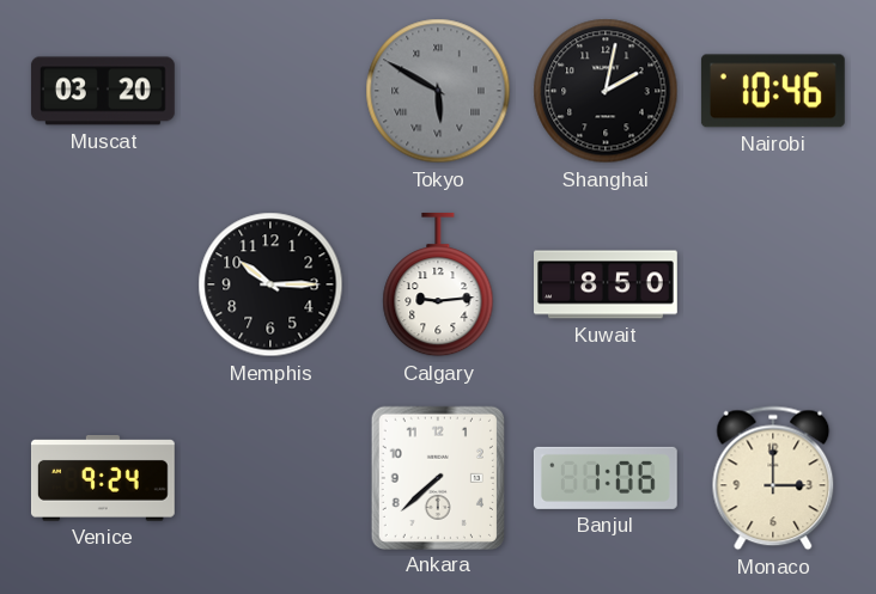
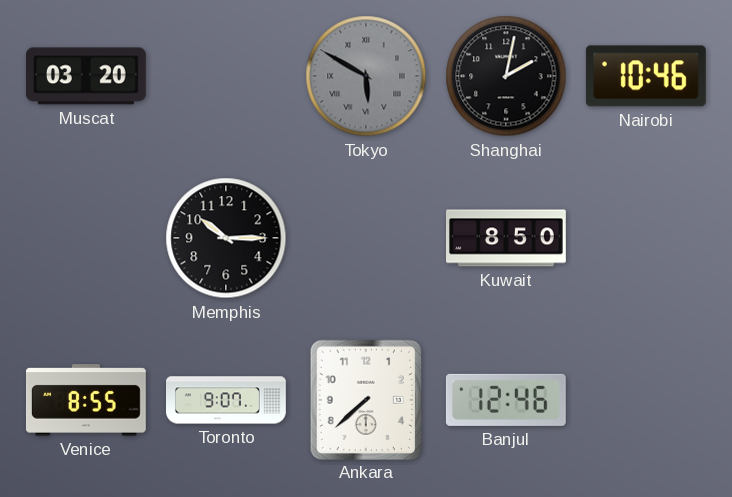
Calgary: 9:14 -> none (438, 284)
Venice: 9:24 -> 8:55 (86, 400)
Toronto: none -> 9:07 (227, 400)
Banjul: 1:06 -> 12:46 (506, 400)
Monaco: 3:00 -> none (773, 478)
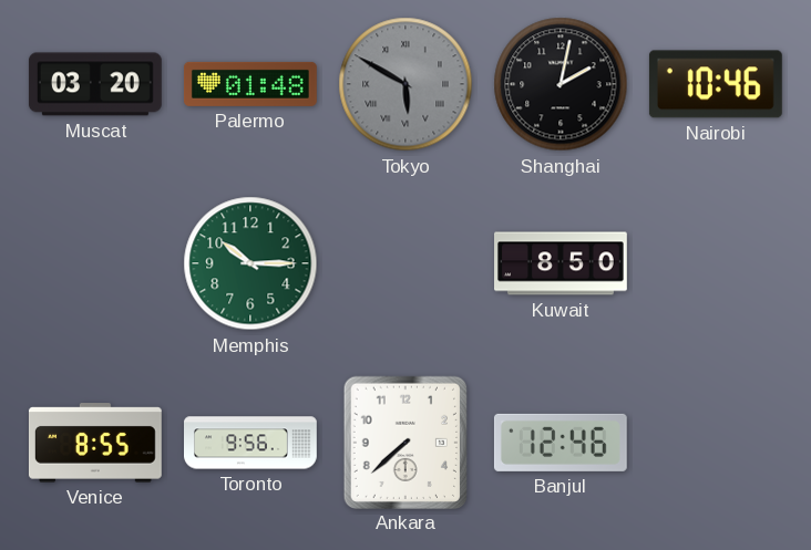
Palermo: none -> 01:48 (250, 84)
Memphis dial: black -> green (250, 263)
Toronto: 9:07 -> 9:56 (251, 443)
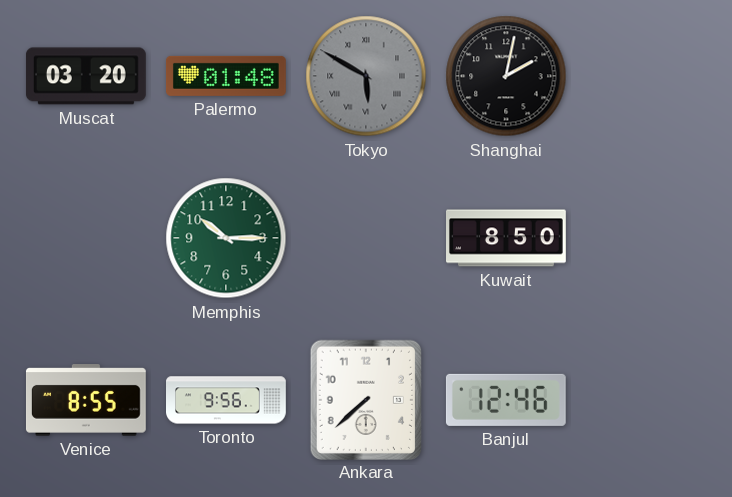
Nairobi: 10:46 -> none (716, 84)
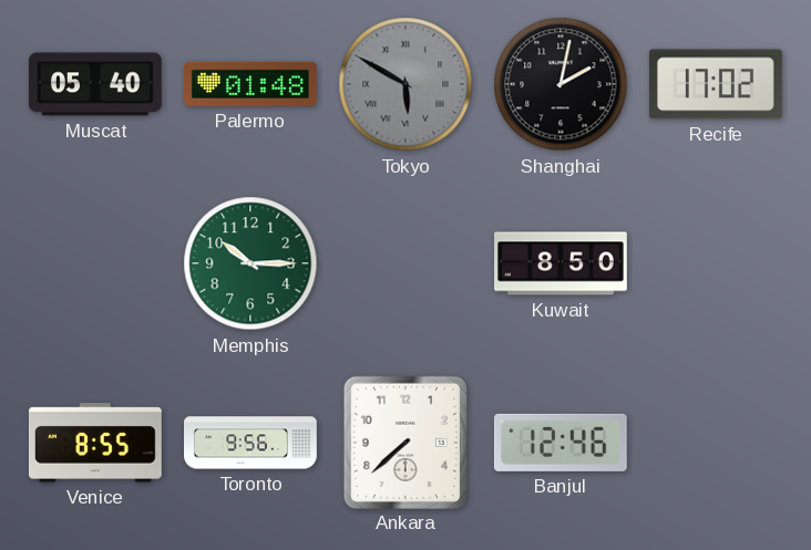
Muscat: 03:20 -> 05:40 (95, 84)
Recife: none -> 17:02 (716, 84)
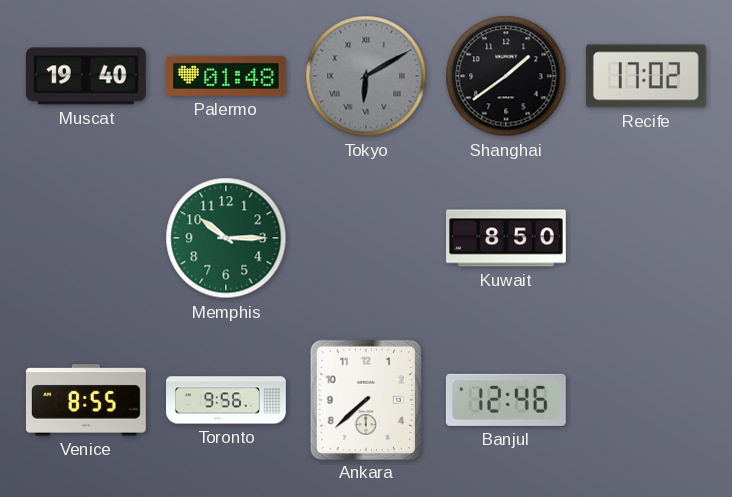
Muscat: 05:40 -> 19:40 (86, 76)
Tokyo: 5:50 -> 6:10 (366, 76)
Shanghai: 2:02 -> 1:39 (506, 76)
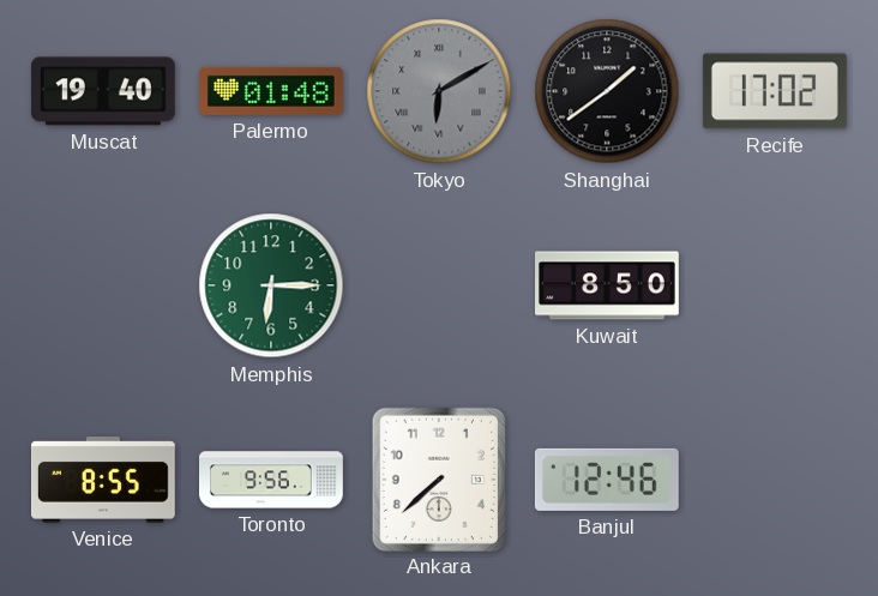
Memphis: 10:15 -> 6:15 (271, 285)
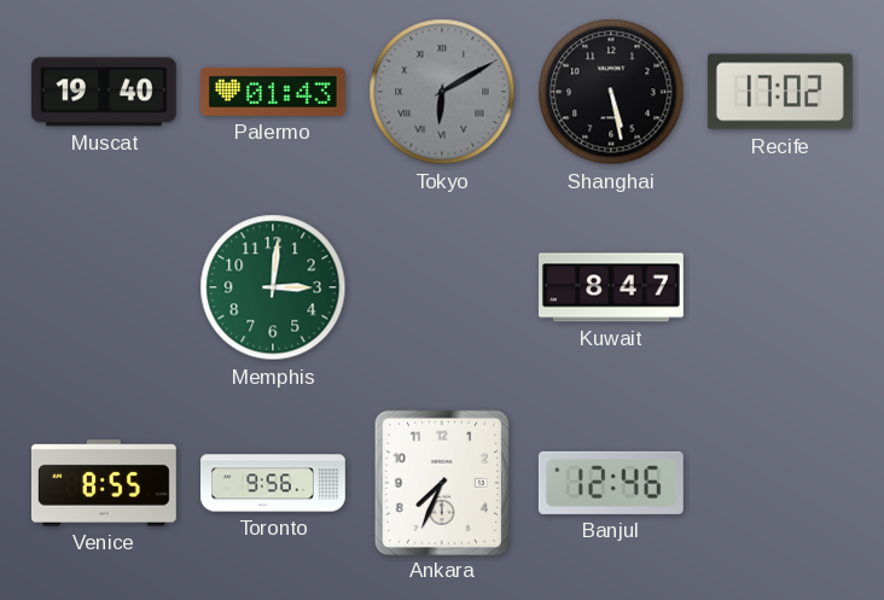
Palermo: 01:48 -> 01:43 (273, 92)
Shanghai: 1:39 -> 5:28 (611, 92)
Memphis: 6:15 -> 3:01 (273, 287)
Kuwait: 8:50 -> 8:47 (612, 287)
Ankara: 7:38 -> 7:34 (441, 482)
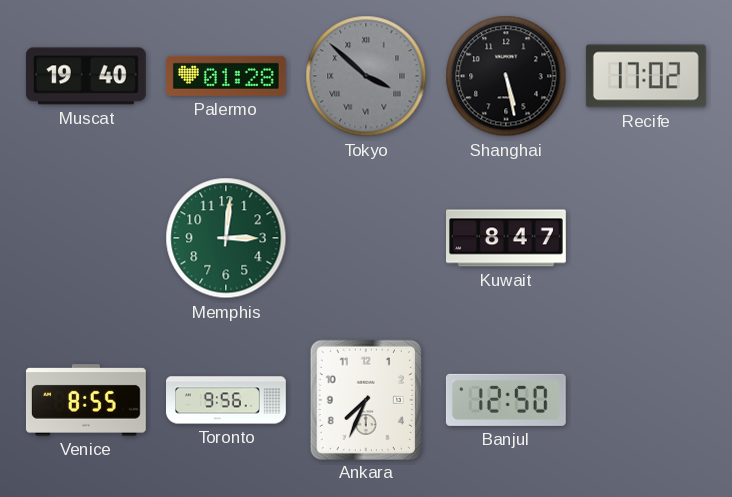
Palermo: 01:43 -> 01:28 (226, 76)
Tokyo: 6:10 -> 3:52 (366, 76)
Banjul: 12:46 -> 12:50 (506, 400)
